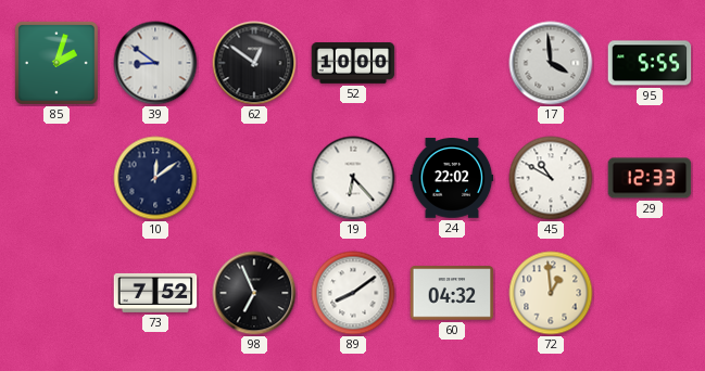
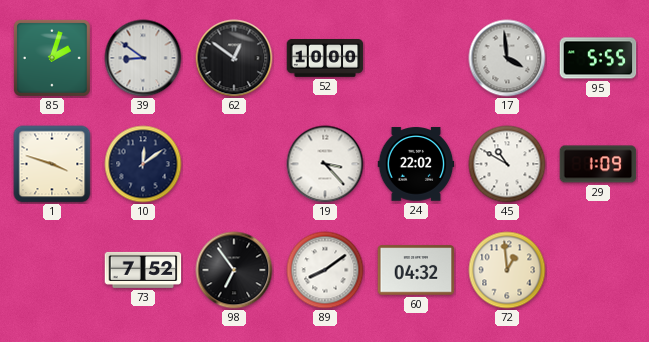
1: none -> 3:48 (52, 164)
19: 6:23 -> 3:23 (325, 164)
29: 12:33 -> 1:09 (598, 164)
98: 6:56 -> 6:54 (234, 270)
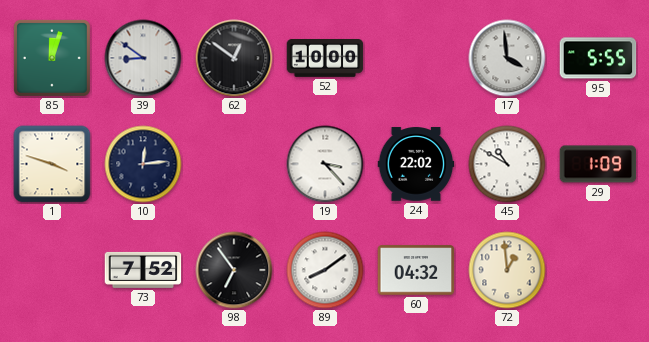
85: 2:03 -> 12:03 (52, 58)
10: 12:09 -> 12:14 (143, 164)
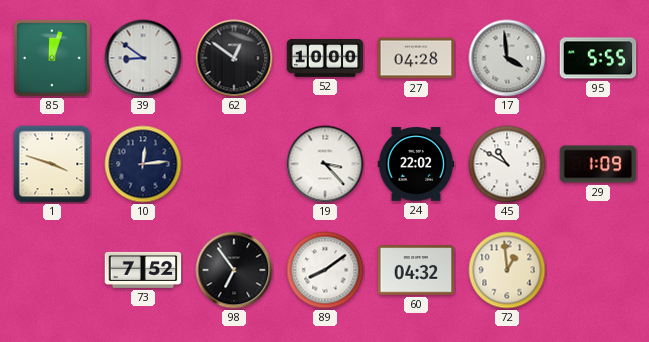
27: none -> 04:28 (416, 58)
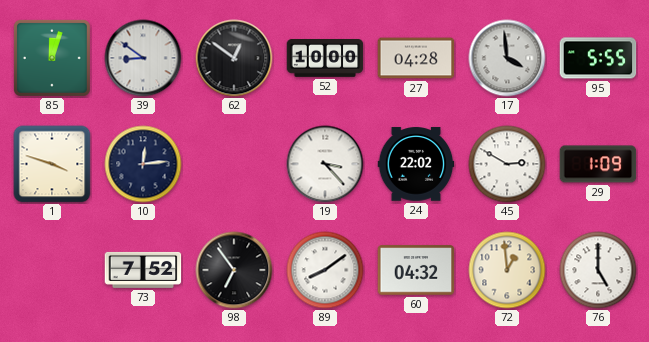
45: 10:50 -> 2:50 (507, 164)
76: none -> 5:00 (598, 270)
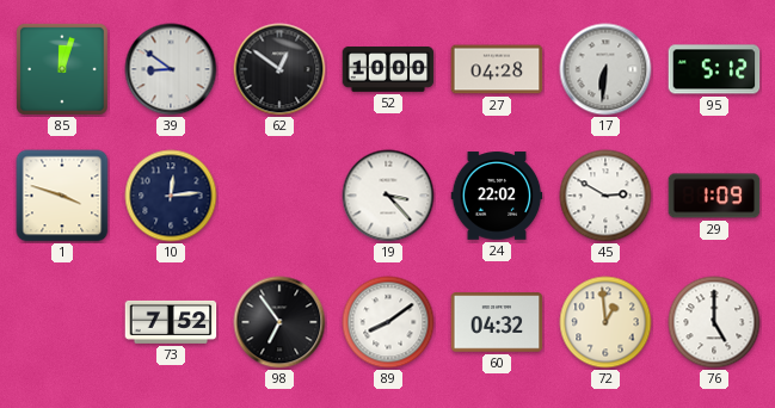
17: 3:59 -> 6:31 (605, 69)
95: 5:55 -> 5:12 (714, 69)
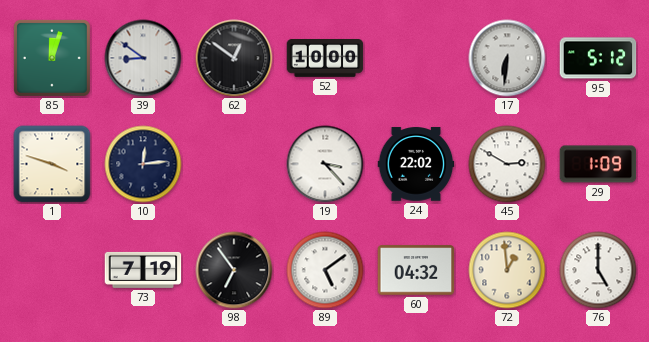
27: 04:28 -> none (497, 69)
73: 7:52 -> 7:19 (143, 270)
89: 8:09 -> 5:09 (325, 270)
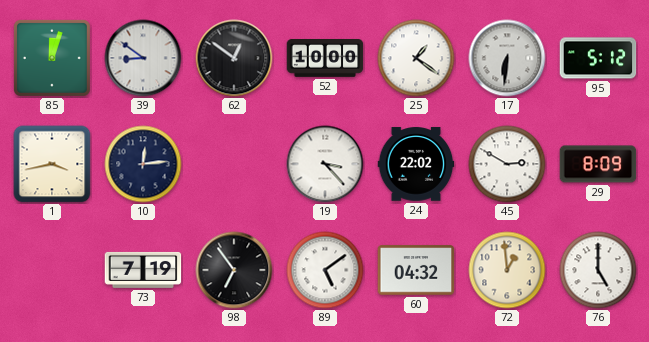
25: none -> 1:21 (416, 58)
1: 3:48 -> 3:43 (52, 164)
29: 1:09 -> 8:09 (598, 164)
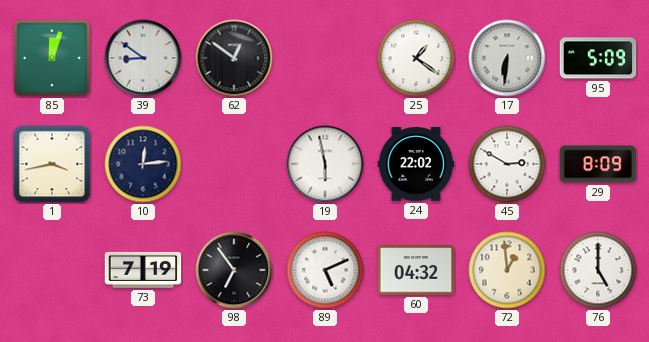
52: 10:00 -> none (325, 59)
95: 5:12 -> 5:09 (598, 58)
19: 3:23 -> 5:58 (325, 164)
89: 5:09 -> 5:11 (325, 270)
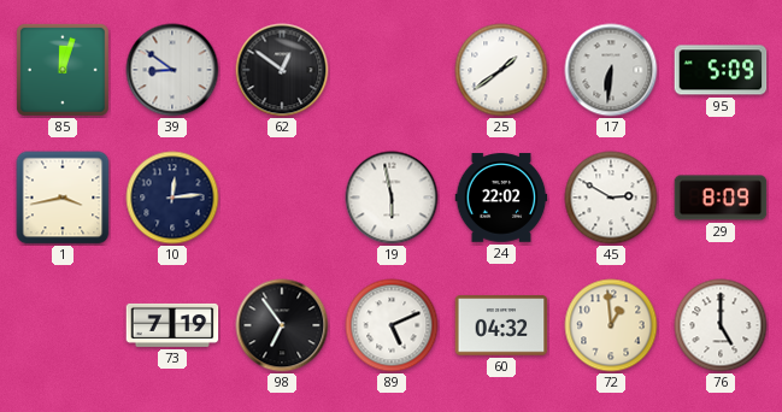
25: 1:21 -> 1:39 (501, 70)
